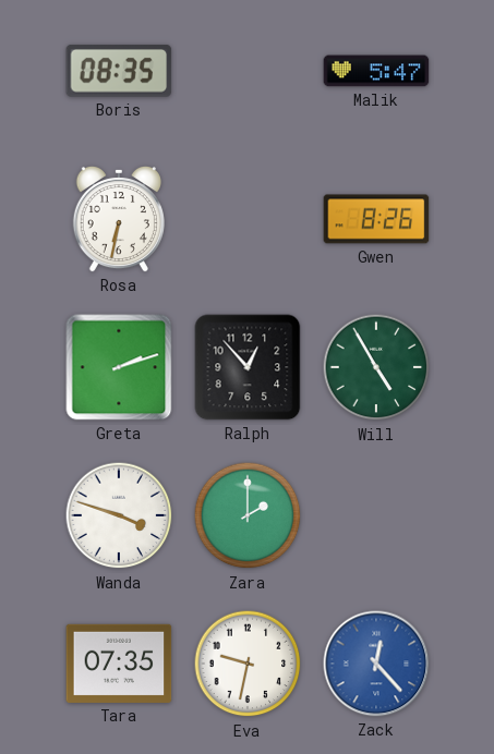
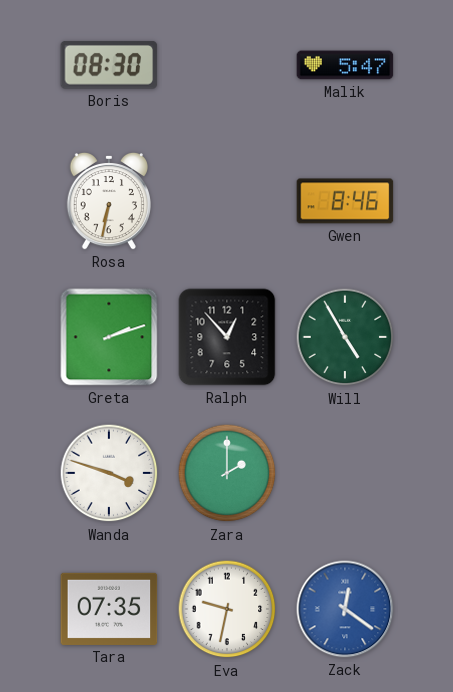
Boris: 08:35 -> 08:30 (109, 65)
Gwen: 8:26 -> 8:46 (345, 201)
Zack: 12:23 -> 12:21 (345, 609)
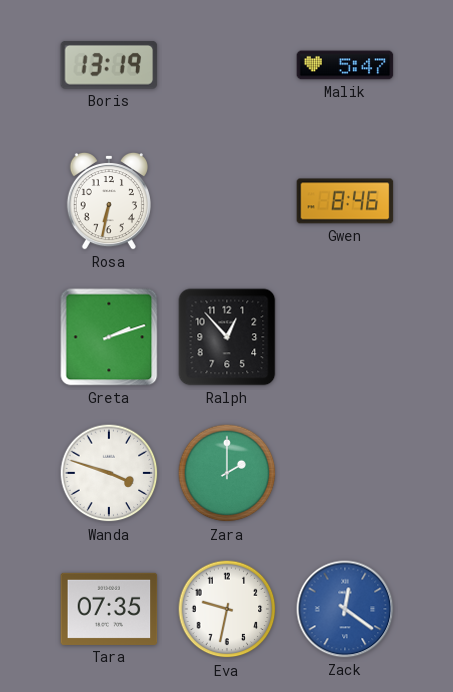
Boris: 08:30 -> 13:19 (109, 65)
Will: 4:55 -> none (345, 337)
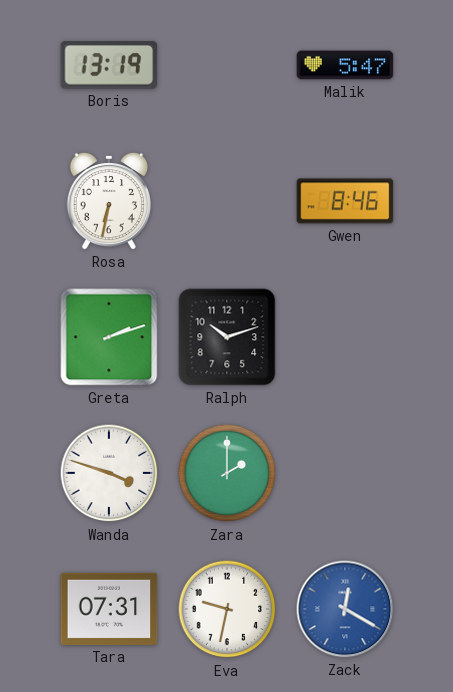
Ralph: 12:53 -> 10:12 (227, 337)
Tara: 07:35 -> 07:31 (109, 609)
Zack: 12:21 -> 12:20 (345, 609)
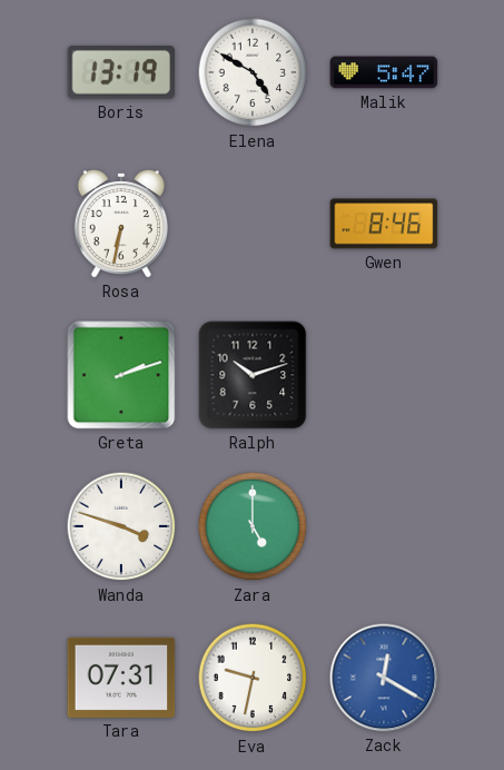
Elena: none -> 4:50 (253, 72)
Zara: 2:00 -> 5:00 (253, 526)
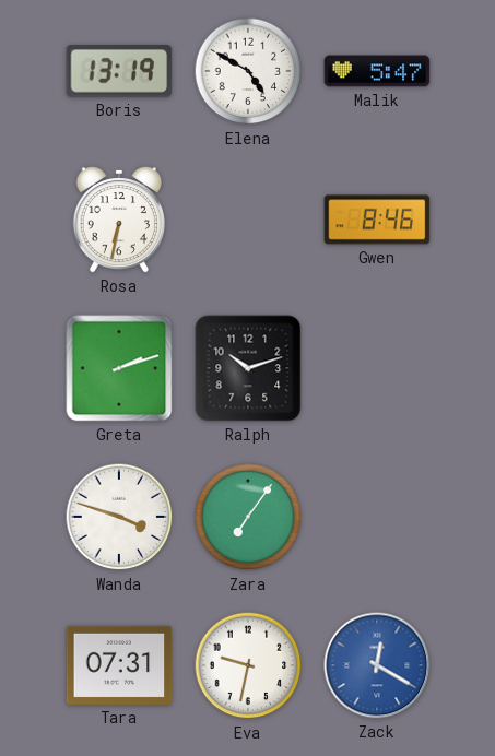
Zara: 5:00 -> 7:06 (248, 517)
